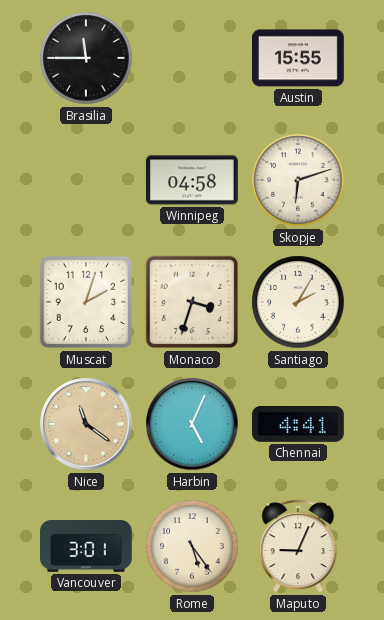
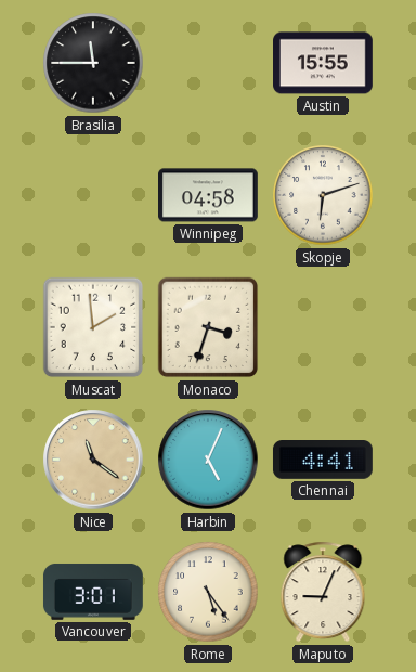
Muscat: 2:03 -> 1:59 (93, 327)
Santiago: 2:05 -> none (298, 302)
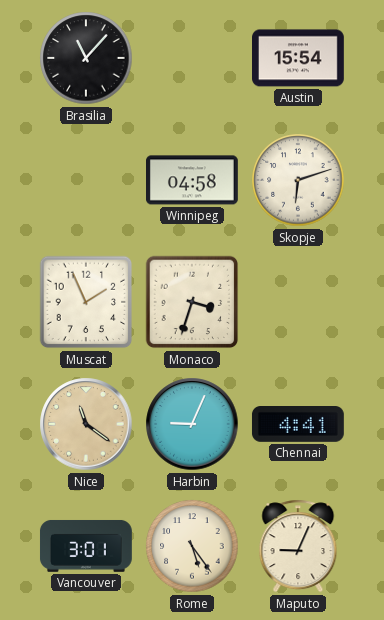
Brasilia: 11:45 -> 11:07 (86, 58)
Austin: 15:55 -> 15:54 (299, 58)
Muscat: 1:59 -> 1:56 (86, 302)
Harbin: 5:04 -> 9:04 (192, 424)
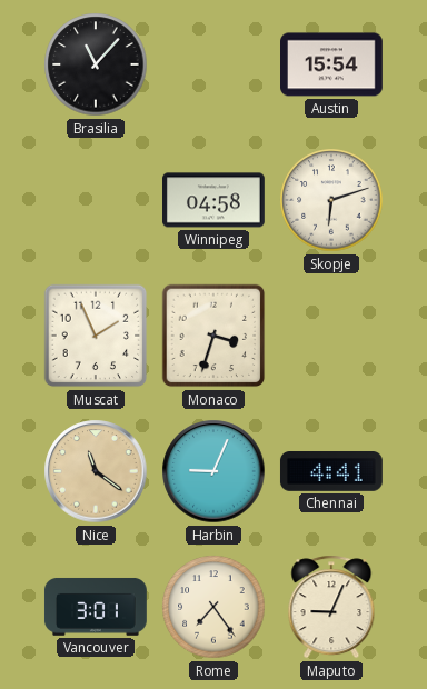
Rome: 5:24 -> 7:24 (213, 607)
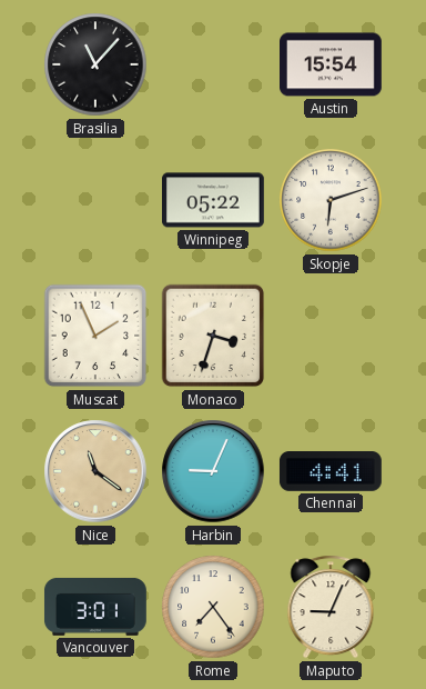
Winnipeg: 04:58 -> 05:22 (214, 200)
